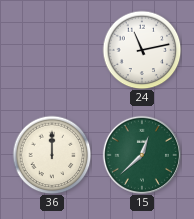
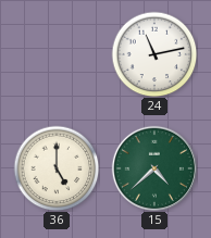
36: 12:00 -> 5:00 (57, 168)
15: 12:38 -> 4:38 (153, 167)
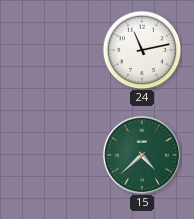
36: 5:00 -> none (57, 168)
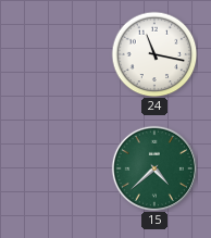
24: 11:13 -> 11:17 (154, 54)
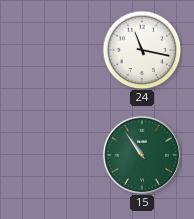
15: 4:38 -> 10:54 (141, 154)
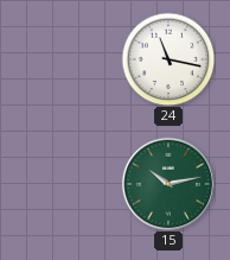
15: 10:54 -> 10:13 (167, 183)
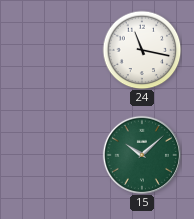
15: 10:13 -> 10:08 (141, 154)
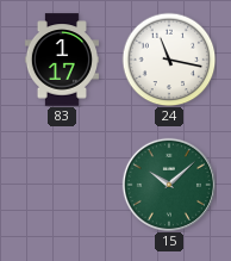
83: none -> 1:17 (61, 60)
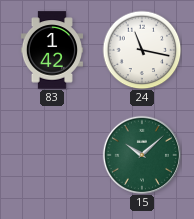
83: 1:17 -> 1:42 (51, 50)
